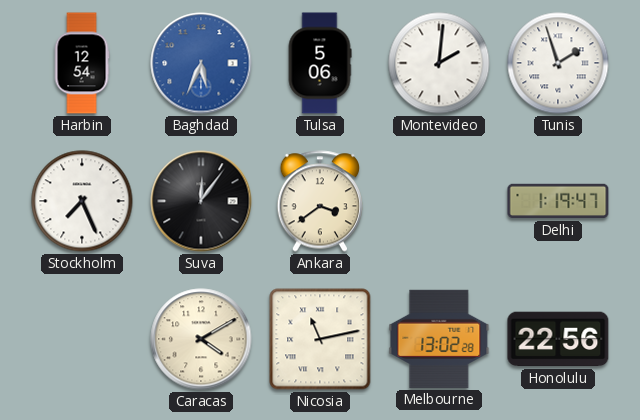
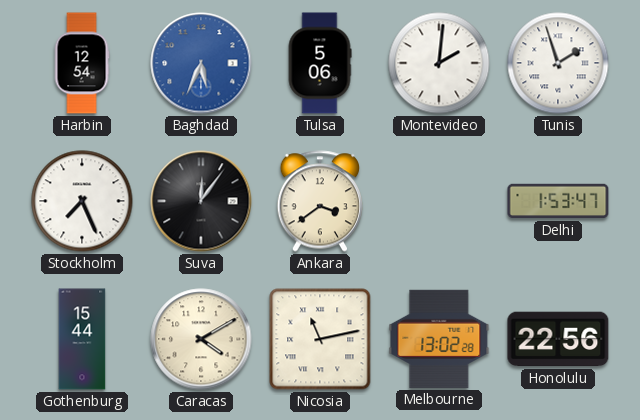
Delhi: 1:19 -> 1:53 (558, 201)
Gothenburg: none -> 15:44 (82, 339)
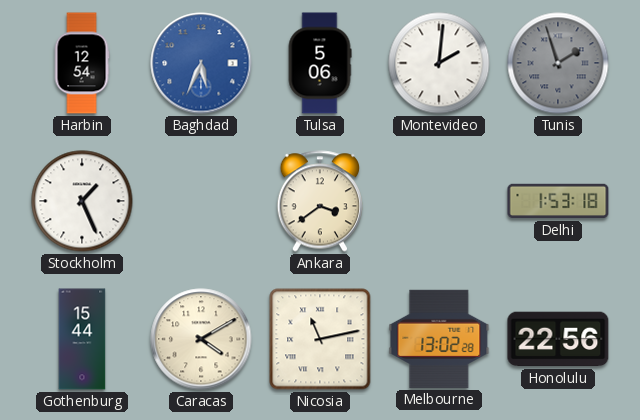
Tunis dial: white -> grey (558, 63)
Stockholm: 7:26 -> 1:26 (82, 201)
Suva: 12:06 -> none (201, 201)
Delhi: 1:53:47 -> 1:53:18 (558, 201)
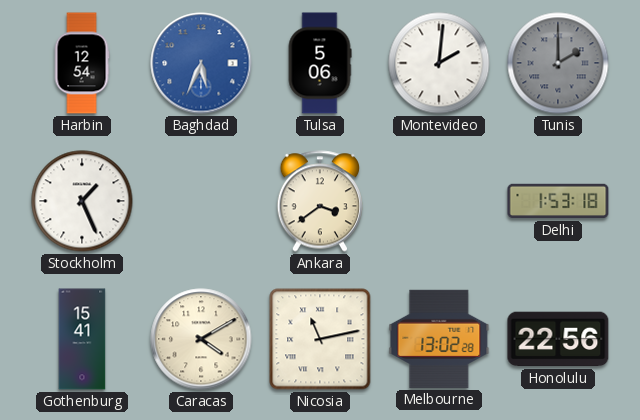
Tunis: 1:57 -> 2:00 (558, 63)
Gothenburg: 15:44 -> 15:41 (82, 339)
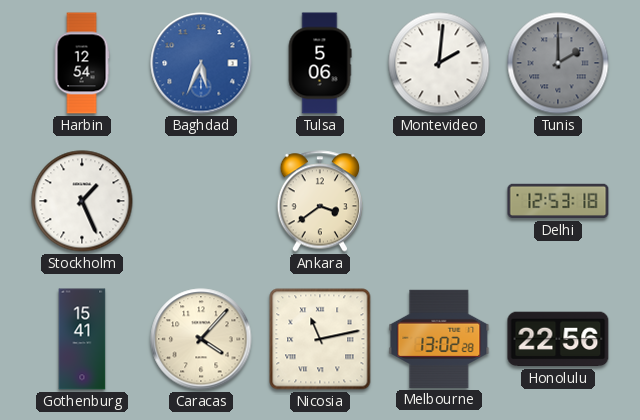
Delhi: 1:53 -> 12:53 (558, 201)
Caracas: 4:10 -> 4:07 (201, 339)
